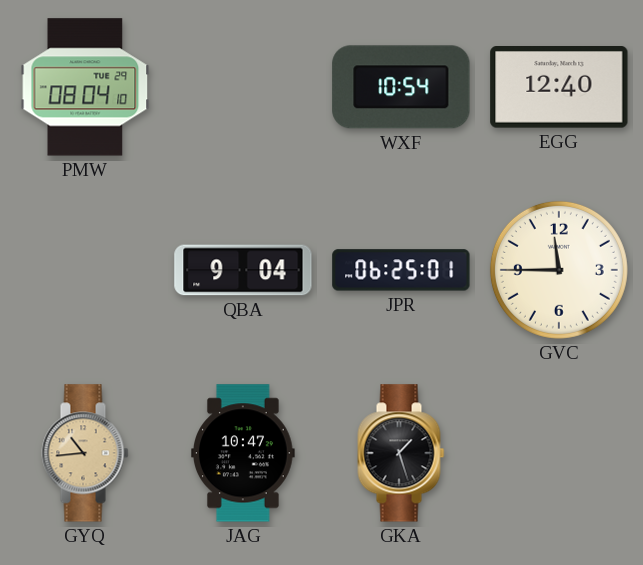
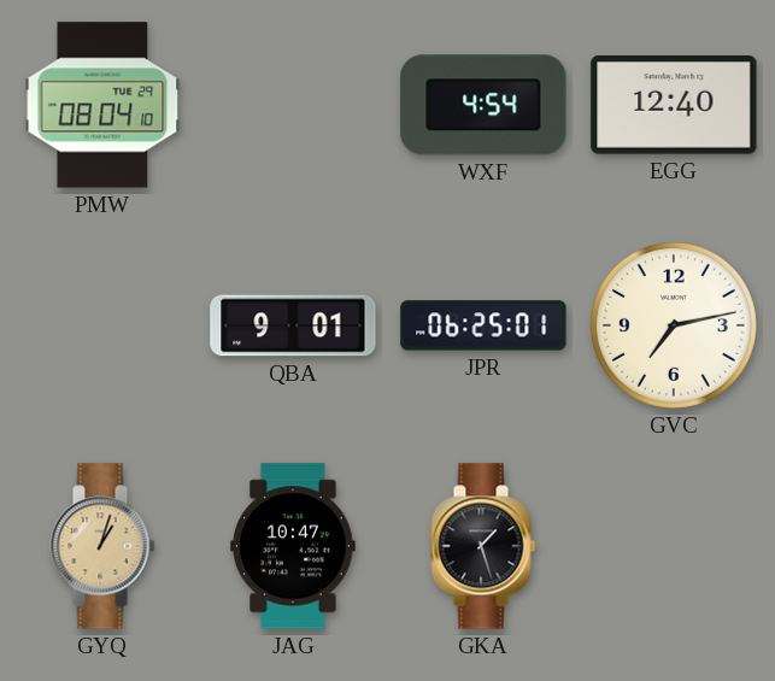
WXF: 10:54 -> 4:54 (483, 105)
QBA: 9:04 -> 9:01 (293, 325)
GVC: 11:45 -> 7:13 (674, 325)
GYQ: 10:44 -> 1:03 (102, 546)
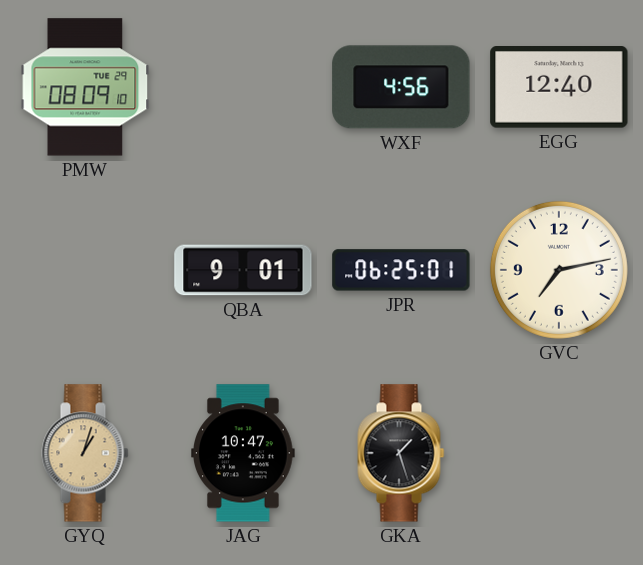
PMW: 08:04 -> 08:09 (85, 87)
WXF: 4:54 -> 4:56 (401, 87)
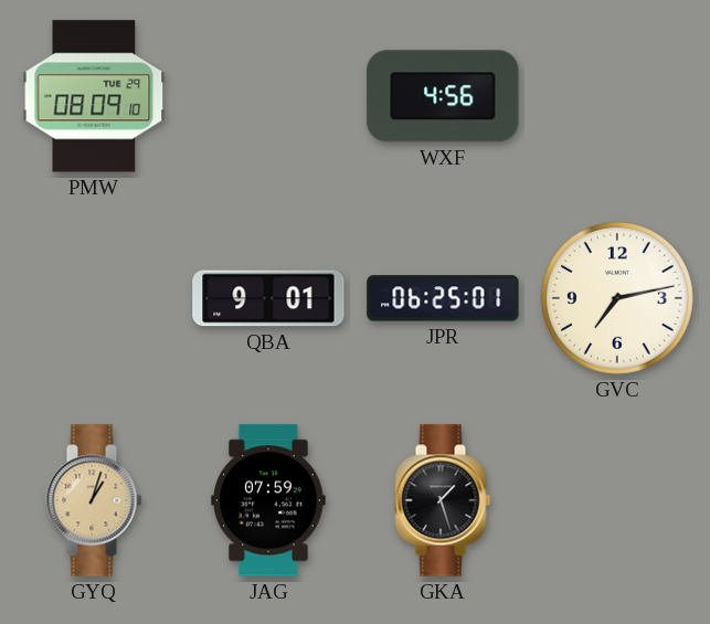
EGG: 12:40 -> none (559, 88)
JAG: 10:47 -> 07:59 (269, 500)
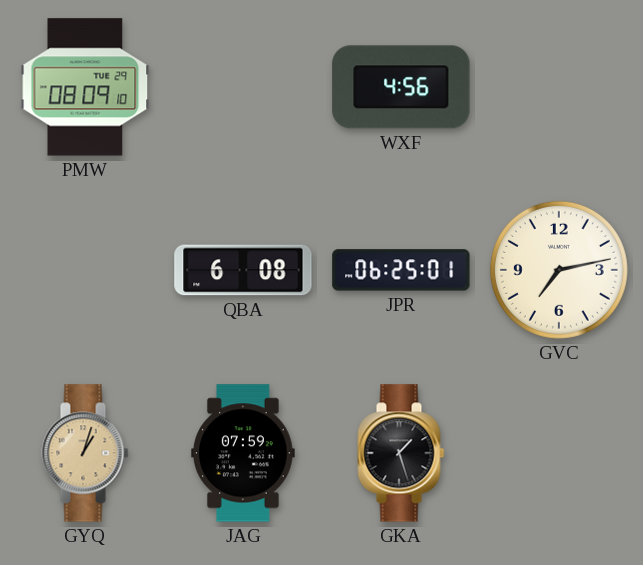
QBA: 9:01 -> 6:08 (243, 270)
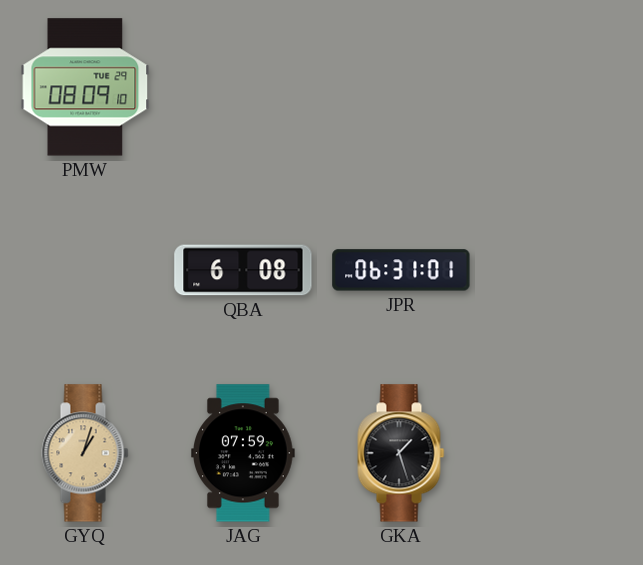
WXF: 4:56 -> none (401, 87)
JPR: 06:25 -> 06:31 (401, 270)
GVC: 7:13 -> none (559, 270)
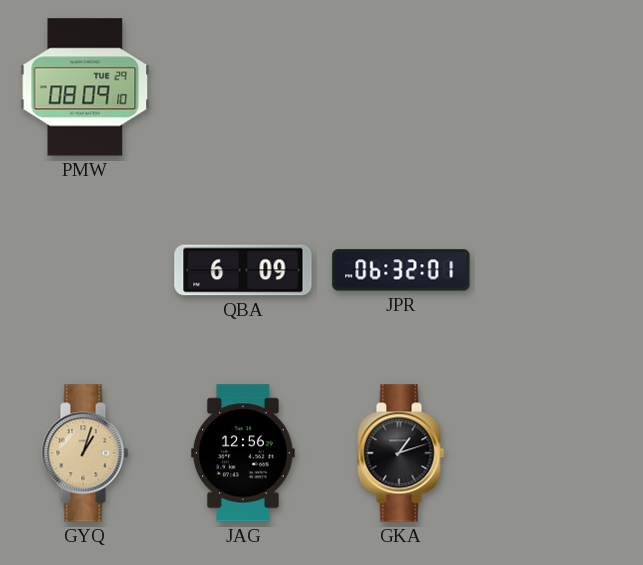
QBA: 6:08 -> 6:09 (243, 270)
JPR: 06:31 -> 06:32 (401, 270)
JAG: 07:59 -> 12:56 (244, 453)
GKA: 1:27 -> 1:12 (401, 453)
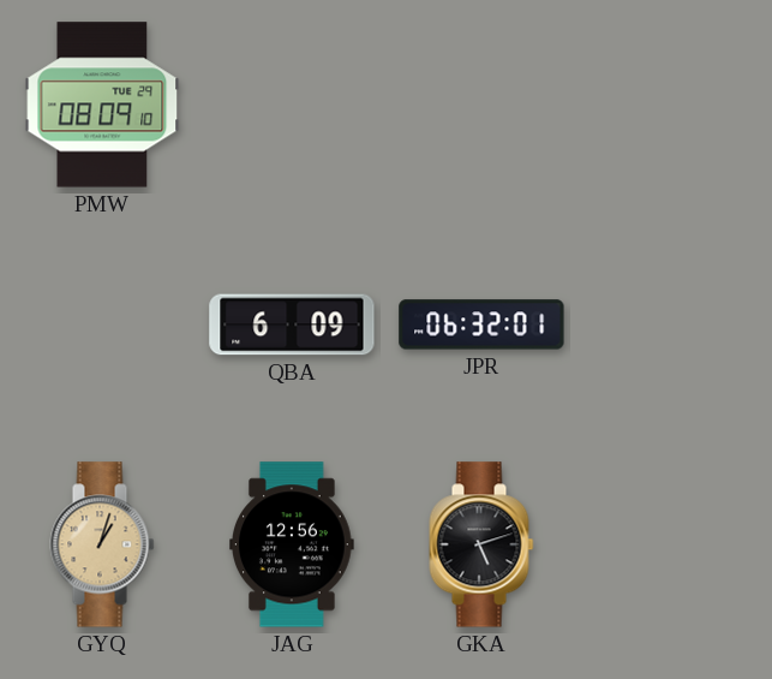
GKA: 1:12 -> 5:12 (481, 544)
